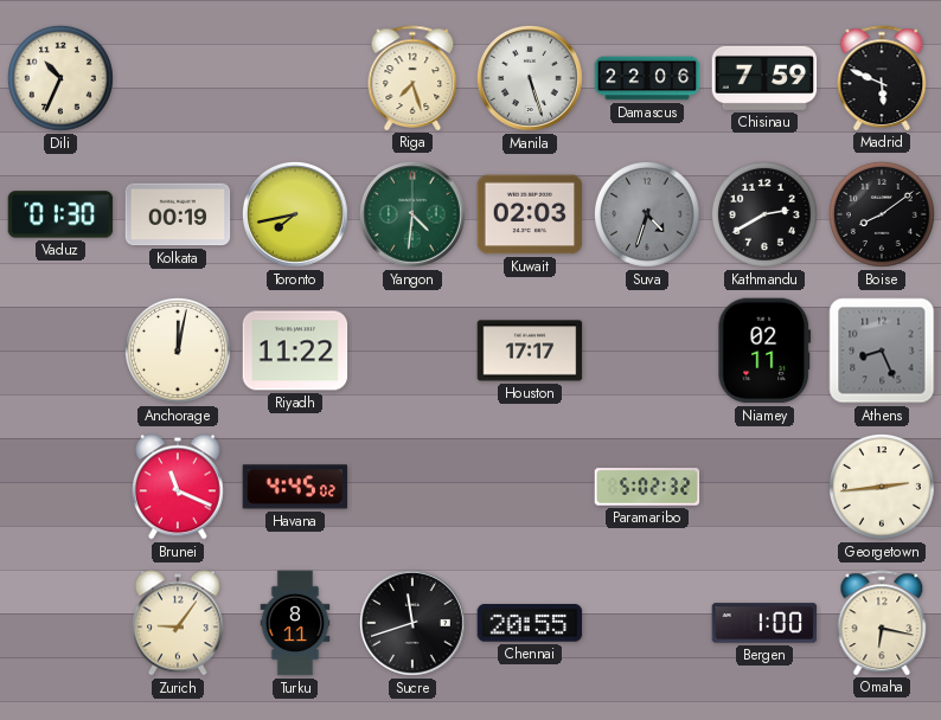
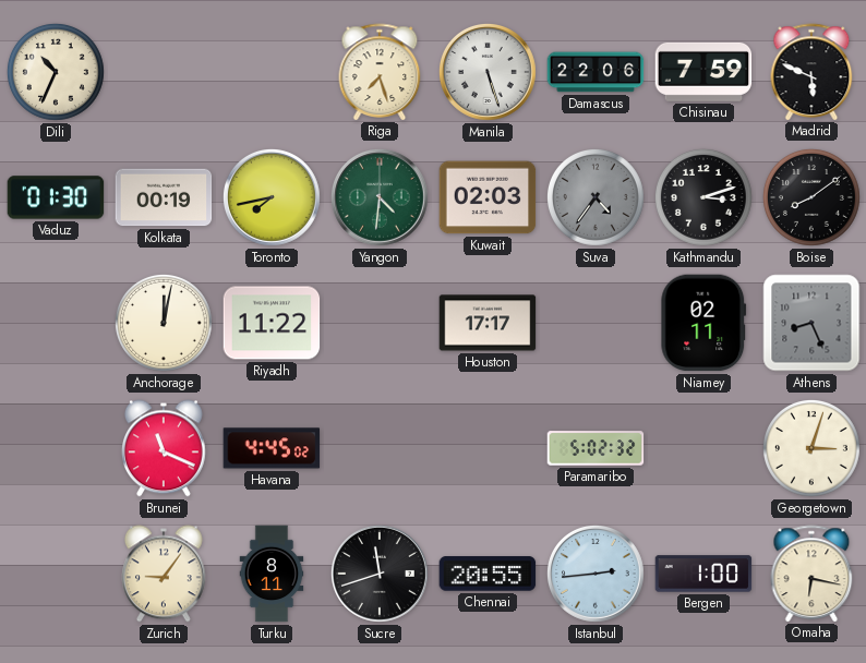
Suva: 4:33 -> 4:36 (596, 197)
Kathmandu: 2:40 -> 3:12 (703, 197)
Georgetown: 2:44 -> 3:03 (811, 448)
Istanbul: none -> 2:44 (596, 574)
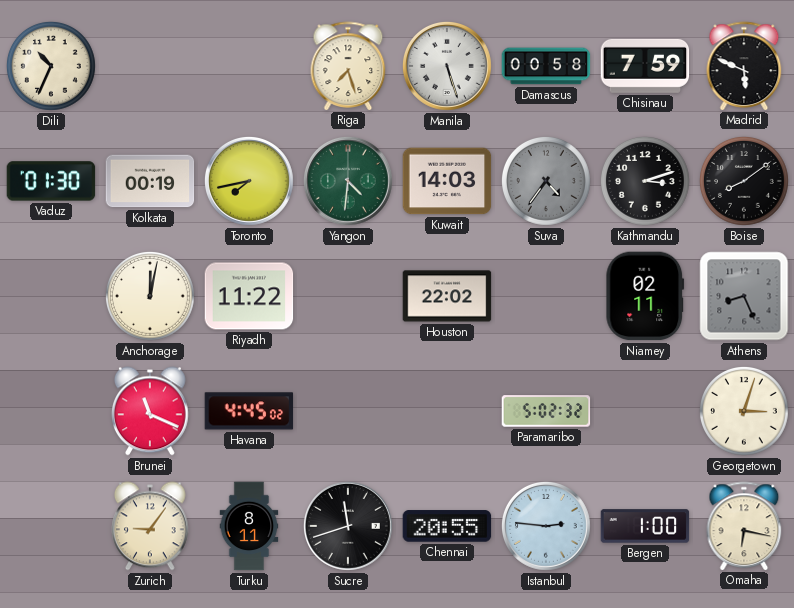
Damascus: 22:06 -> 00:58 (546, 66)
Kuwait: 02:03 -> 14:03 (447, 181)
Houston: 17:17 -> 22:02 (447, 296)
Istanbul: 2:44 -> 2:46 (546, 526)
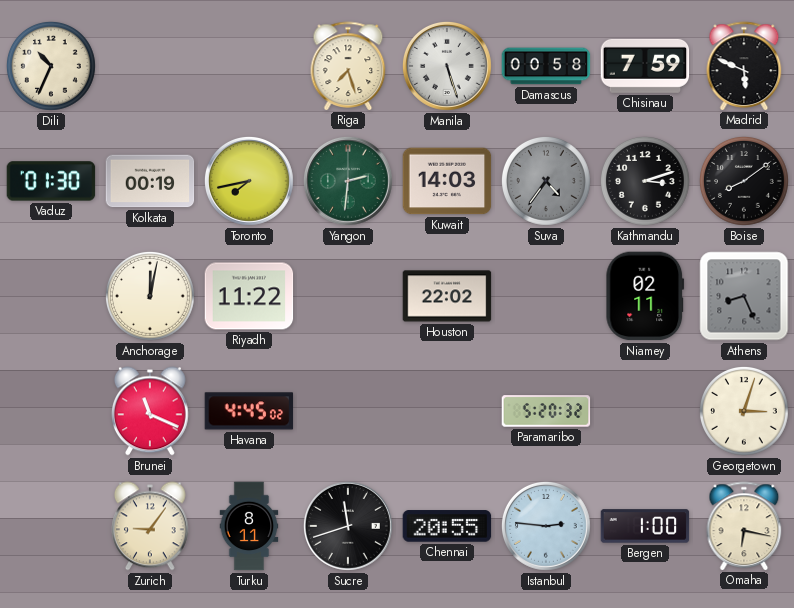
Yangon: 4:31 -> 2:31 (348, 181)
Paramaribo: 5:02 -> 5:20 (546, 411)
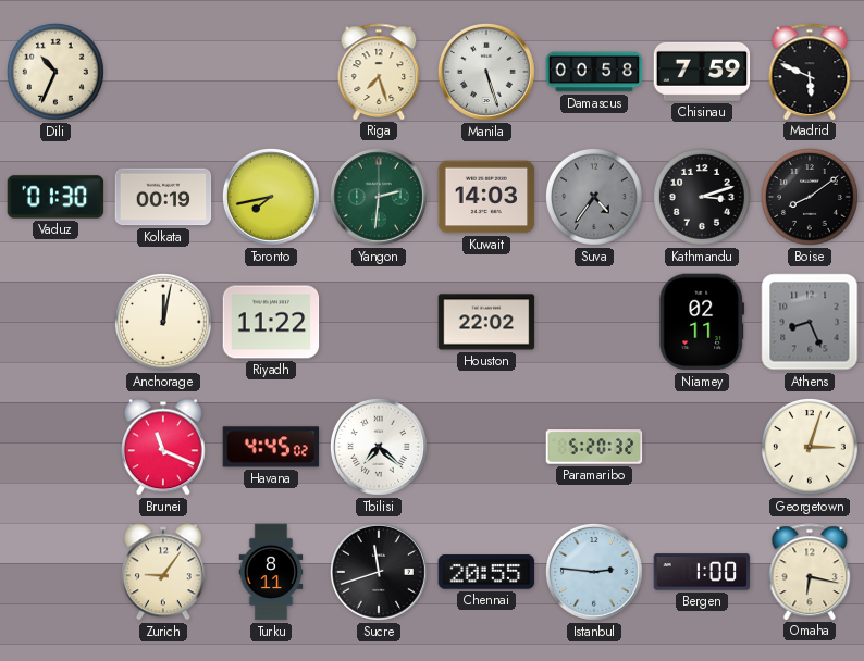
Tbilisi: none -> 7:22 (379, 447)
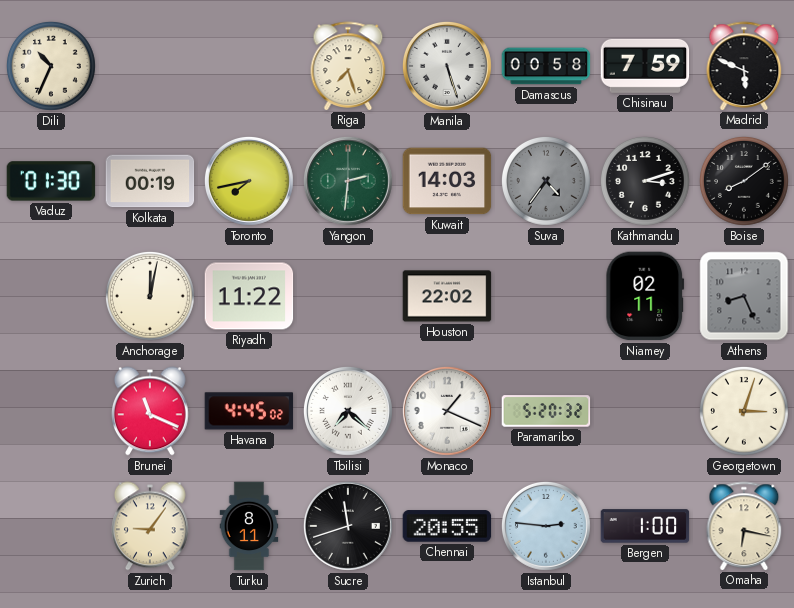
Monaco: none -> 1:19 (447, 411)
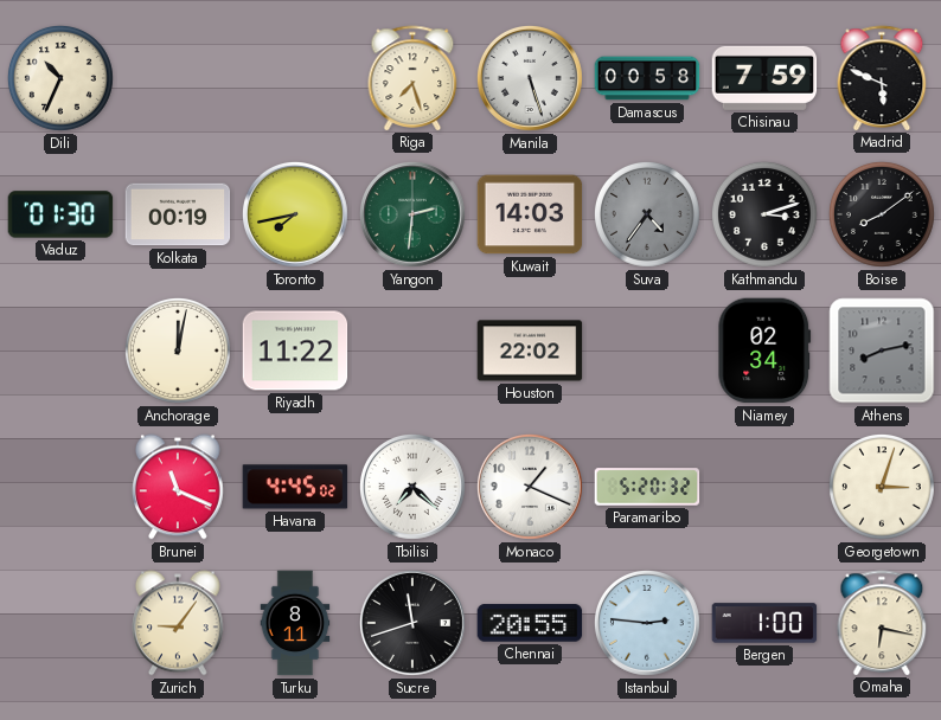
Niamey: 02:11 -> 02:34 (764, 351)
Athens: 8:26 -> 8:13 (882, 351)
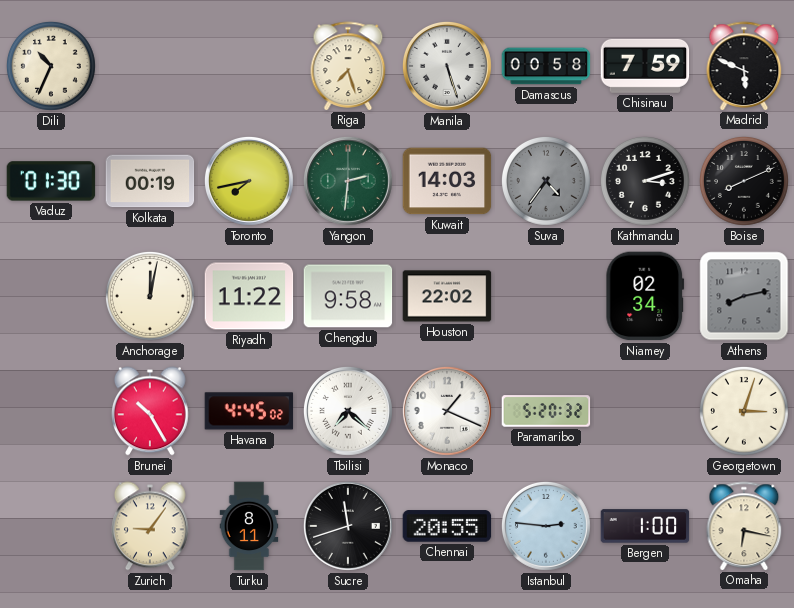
Boise: 8:09 -> 8:11 (744, 181)
Chengdu: none -> 9:58 (348, 296)
Brunei: 11:19 -> 10:25 (151, 411)
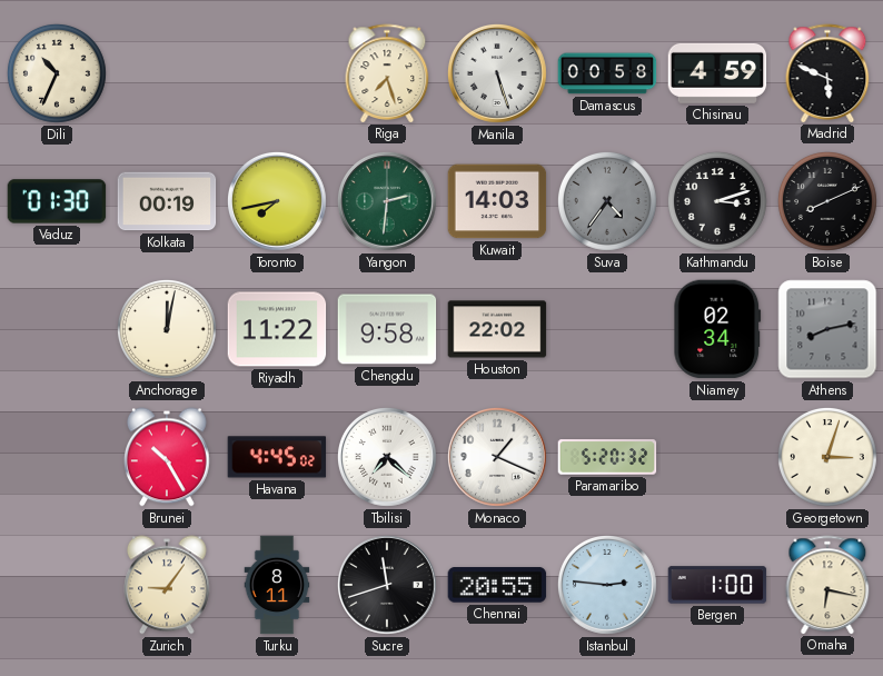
Chisinau: 7:59 -> 4:59 (717, 73)
